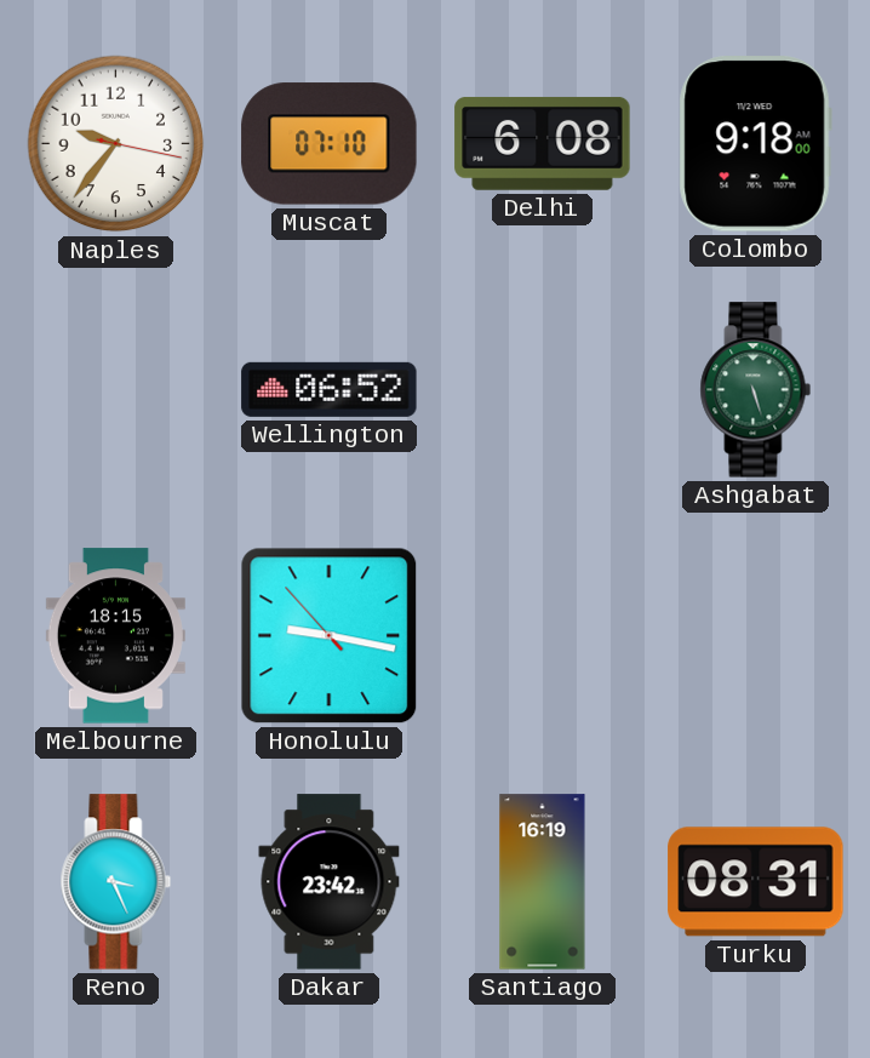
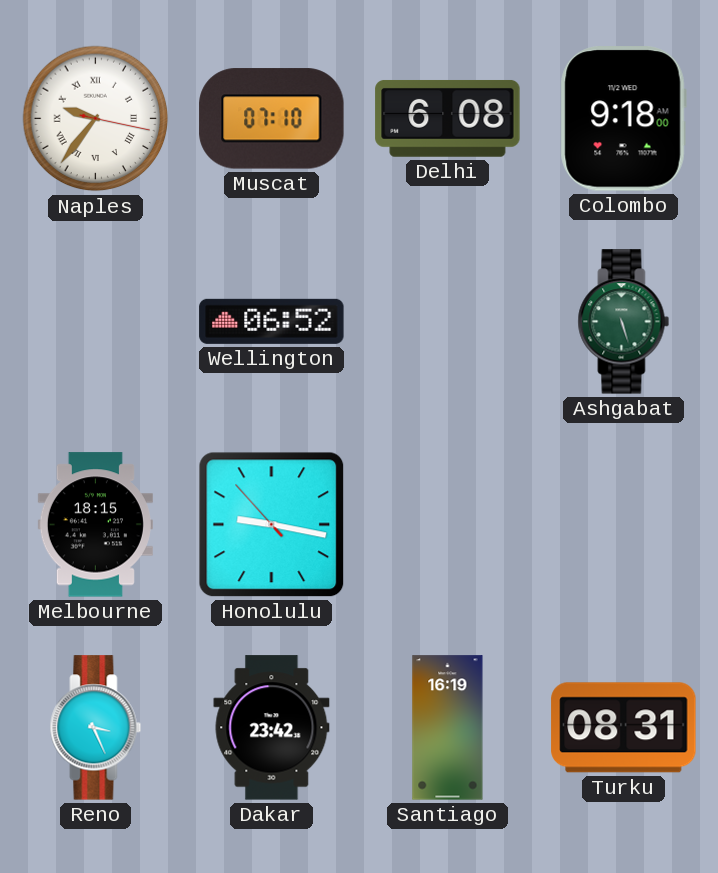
Naples numerals: Arabic -> Roman (96, 119)
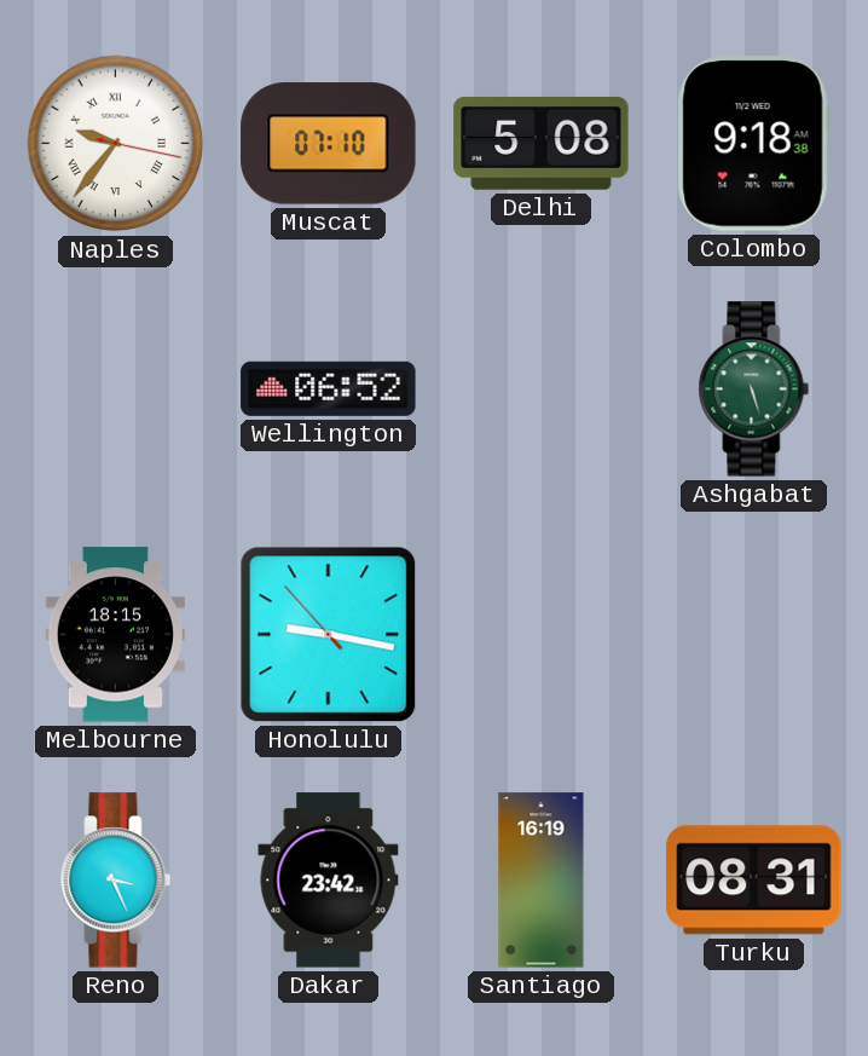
Delhi: 6:08 -> 5:08 (542, 143)
Colombo: 9:18:00 -> 9:18:38 (753, 144)
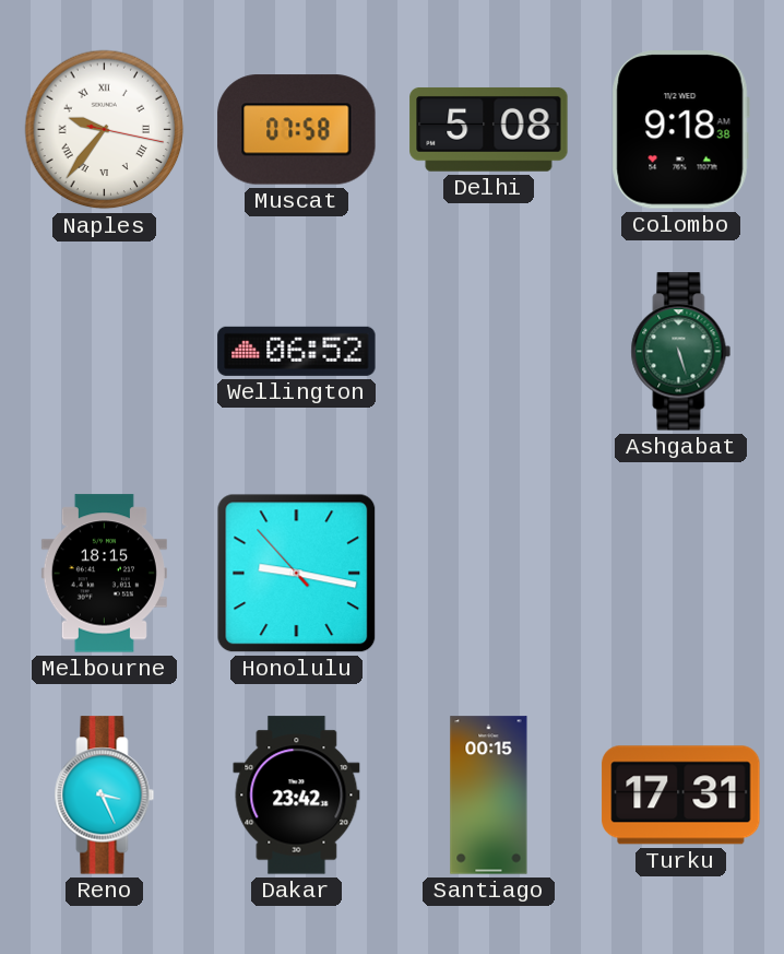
Muscat: 07:10 -> 07:58 (297, 130)
Santiago: 16:19 -> 00:15 (489, 796)
Turku: 08:31 -> 17:31 (681, 796)
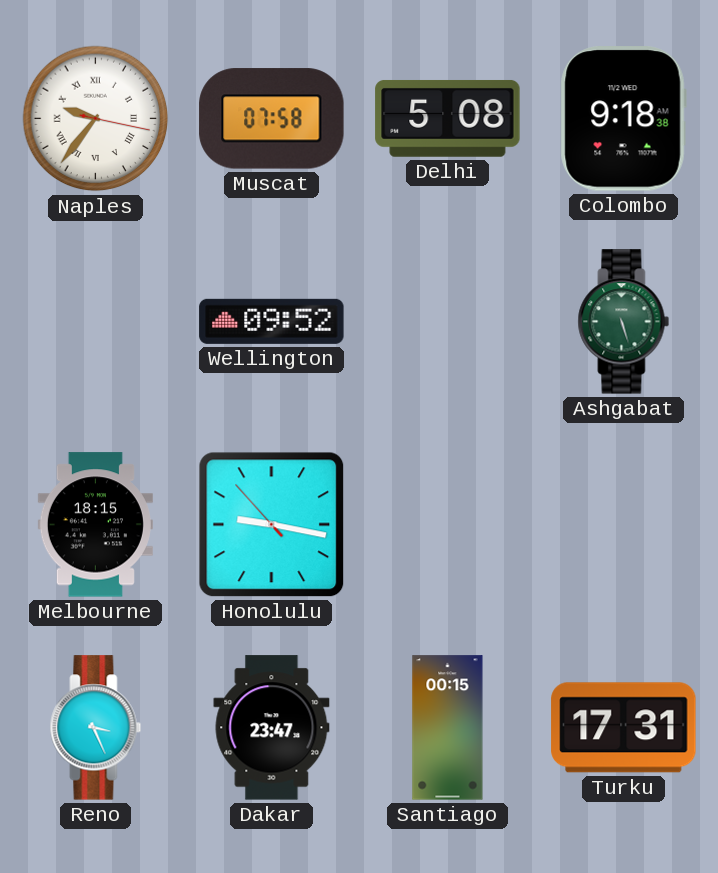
Wellington: 06:52 -> 09:52 (272, 321)
Dakar: 23:42 -> 23:47 (272, 728)
